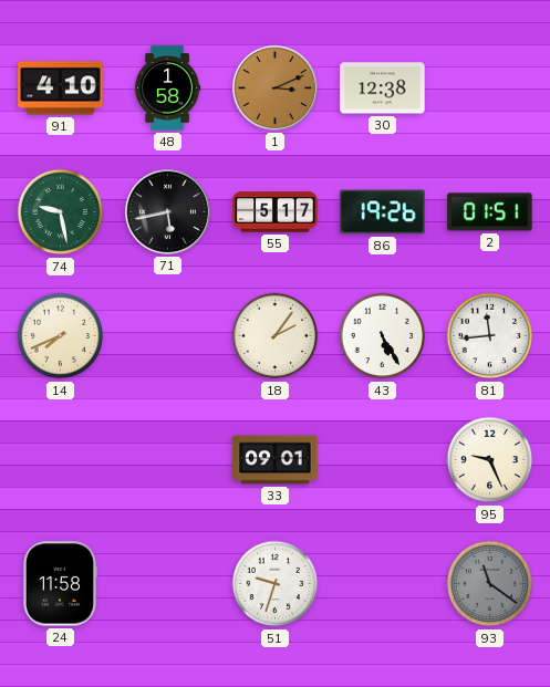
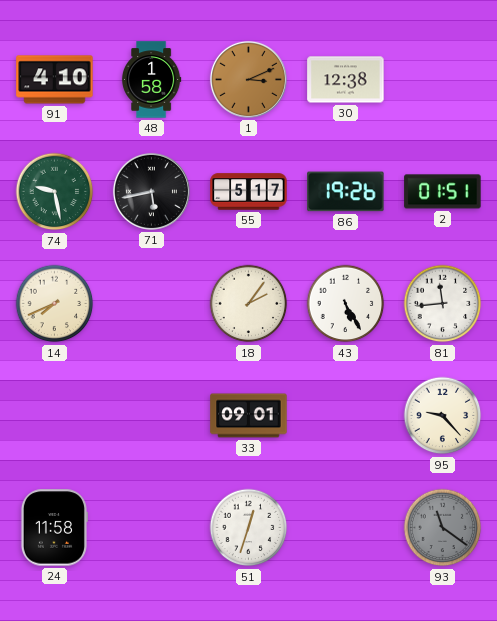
95: 9:26 -> 9:23 (443, 416)
51: 9:33 -> 12:33 (249, 528)
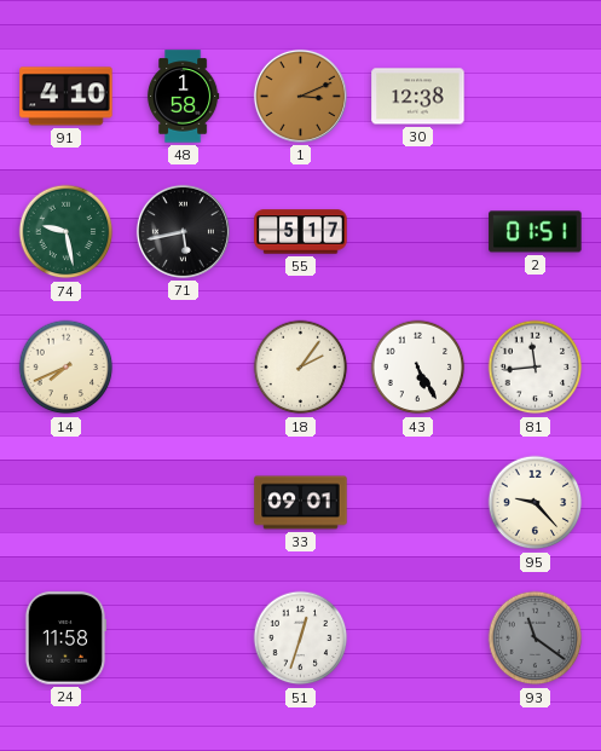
86: 19:26 -> none (346, 192)
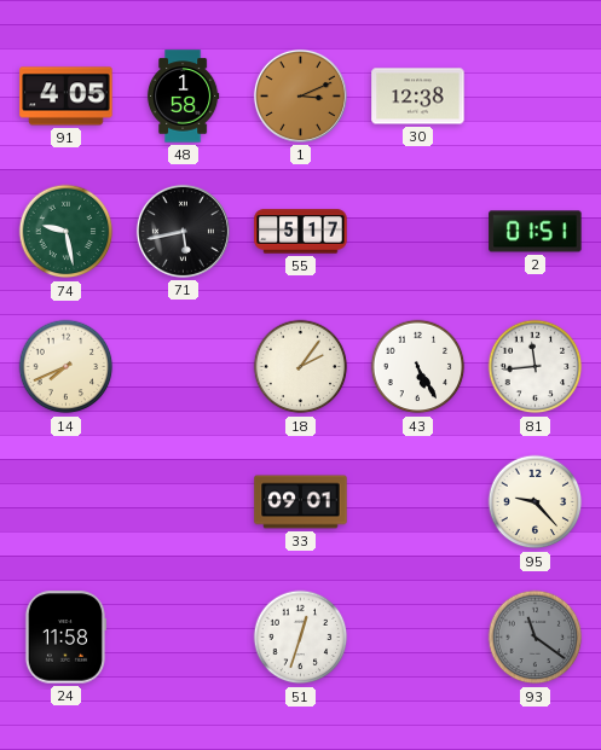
91: 4:10 -> 4:05 (67, 97)
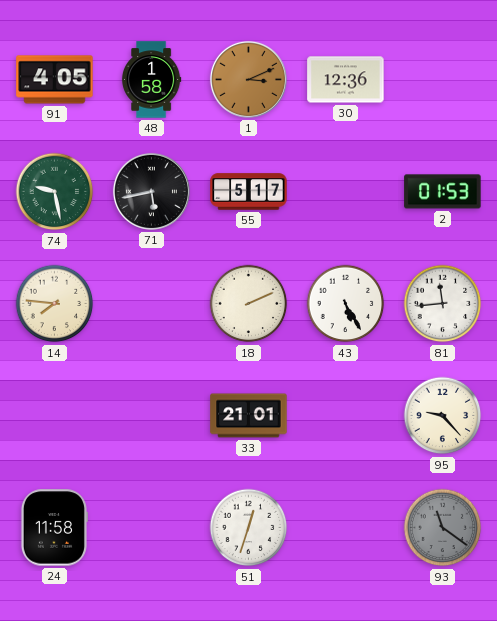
30: 12:38 -> 12:36 (346, 80)
2: 01:51 -> 01:53 (443, 192)
14: 7:41 -> 7:46 (55, 304)
18: 2:06 -> 2:11 (249, 304)
33: 09:01 -> 21:01 (249, 416)
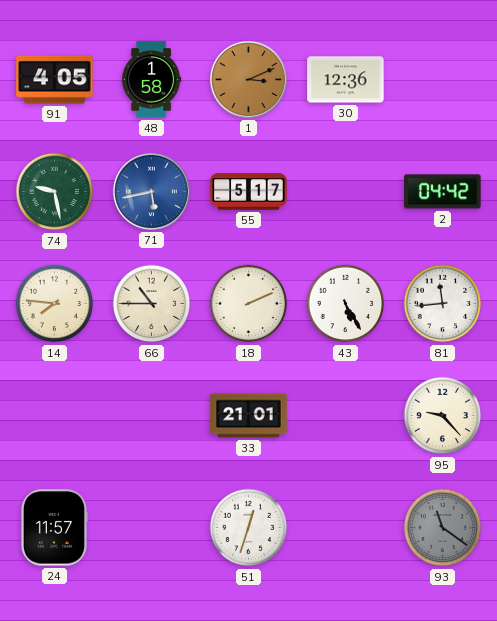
71 dial: black -> blue (151, 191)
2: 01:53 -> 04:42 (443, 192)
66: none -> 10:45 (152, 304)
24: 11:58 -> 11:57 (54, 528)
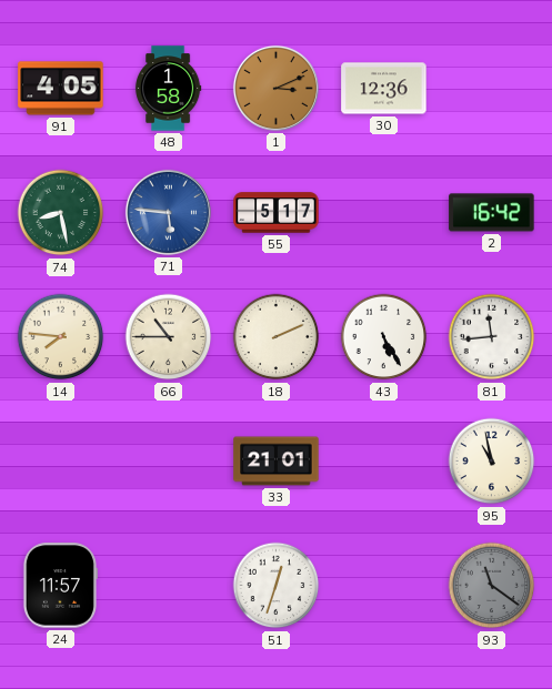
74: 9:28 -> 8:28 (61, 213)
71: 5:43 -> 5:46 (168, 212)
2: 04:42 -> 16:42 (492, 213)
95: 9:23 -> 10:58 (492, 462)
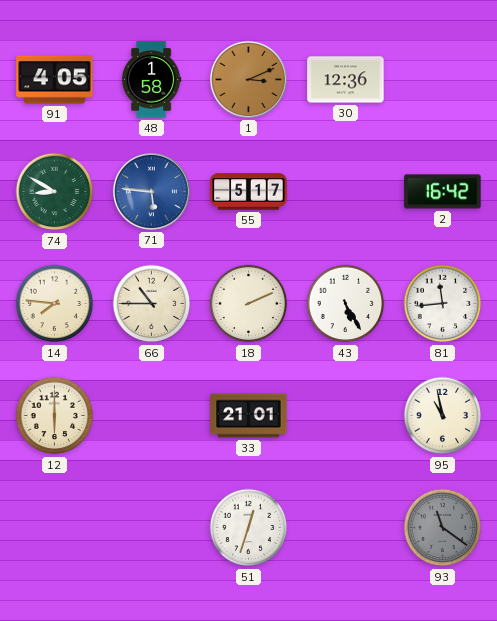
74: 8:28 -> 8:50 (55, 192)
12: none -> 6:00 (55, 416)
24: 11:57 -> none (60, 586)
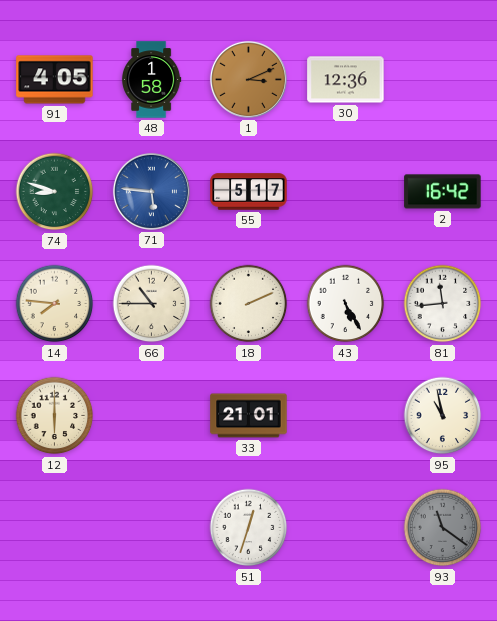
74: 8:50 -> 8:48 (55, 192)
